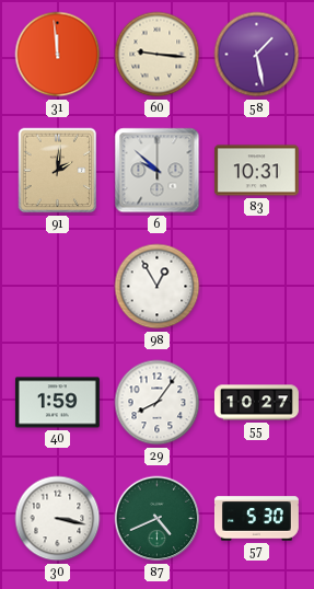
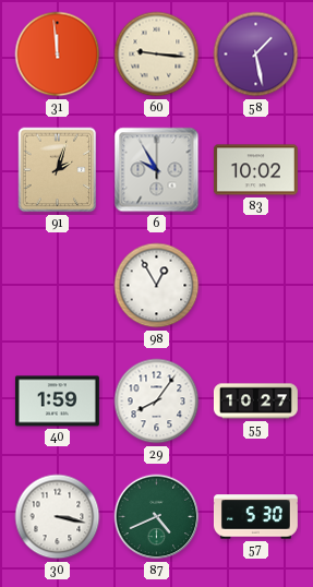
91: 2:01 -> 2:03 (58, 170)
6: 9:52 -> 9:55 (157, 170)
83: 10:31 -> 10:02 (255, 170)
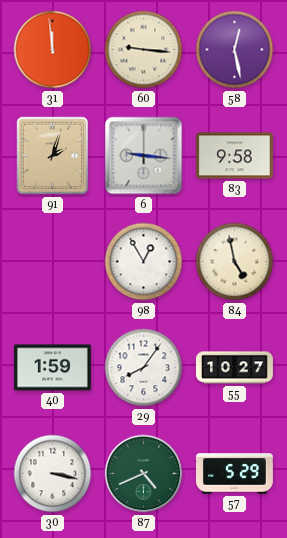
58: 1:28 -> 12:28 (235, 50)
6: 9:55 -> 9:16 (144, 156)
83: 10:02 -> 9:58 (234, 156)
84: none -> 4:58 (235, 262)
57: 5:30 -> 5:29 (234, 474)
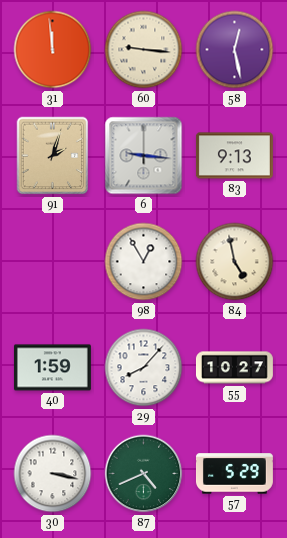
83: 9:58 -> 9:13 (234, 156)
29: 8:06 -> 8:07 (144, 368)
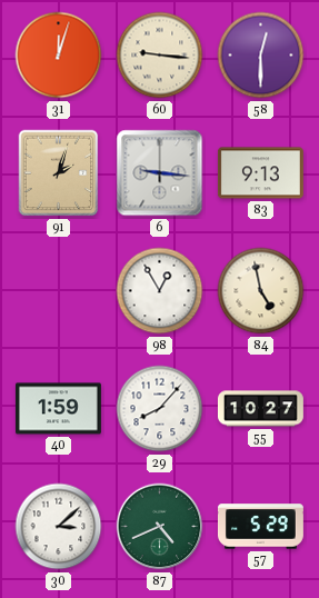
31: 11:59 -> 12:03 (59, 56)
58: 12:28 -> 12:30 (261, 56)
30: 3:17 -> 3:08 (59, 527)
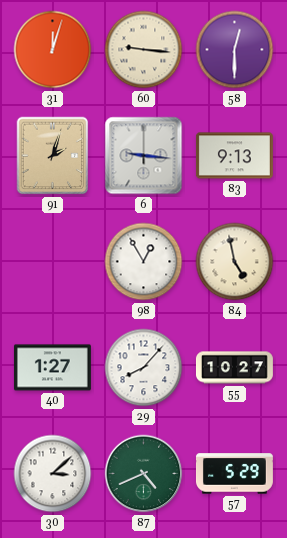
40: 1:59 -> 1:27 (52, 368)
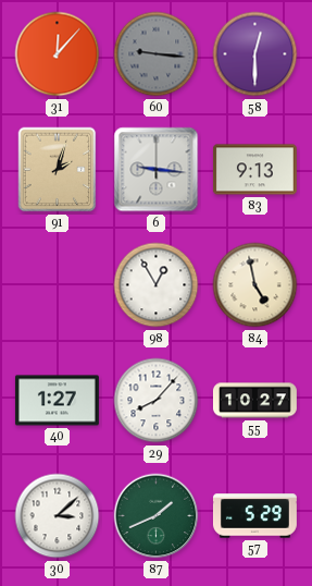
31: 12:03 -> 12:07 (58, 54)
60 dial: cream -> grey (157, 54)
87: 4:41 -> 1:41 (157, 516)
